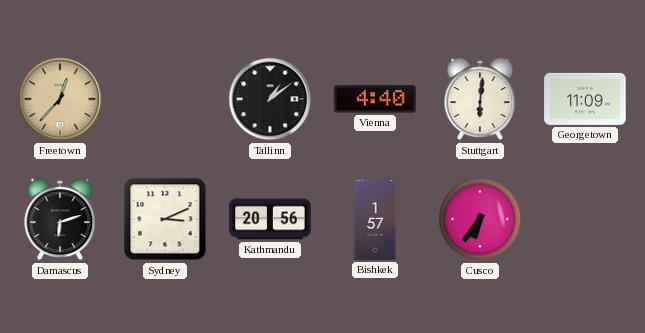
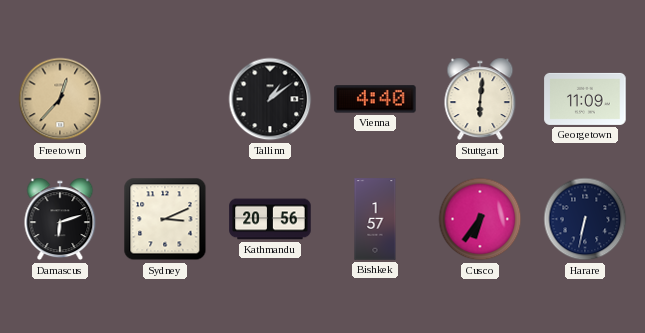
Harare: none -> 6:32 (585, 219)
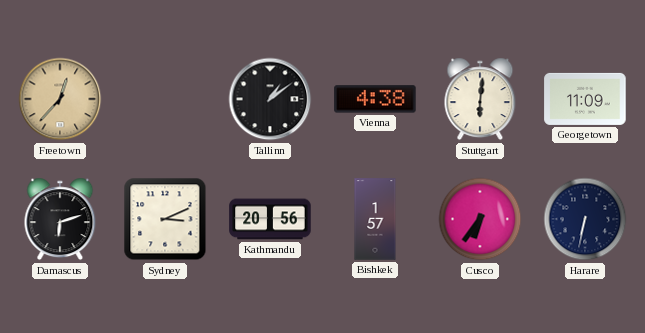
Vienna: 4:40 -> 4:38 (375, 99)
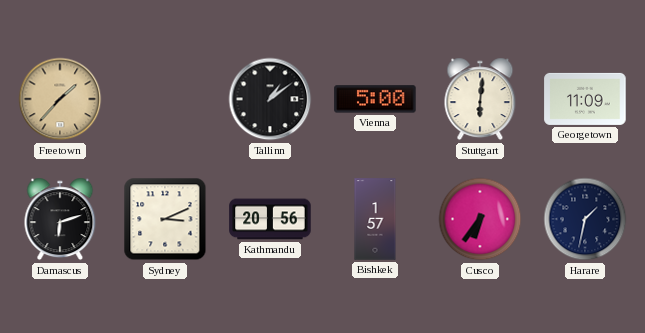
Freetown: 12:37 -> 1:37 (60, 99)
Vienna: 4:38 -> 5:00 (375, 99)
Harare: 6:32 -> 1:32 (585, 219)
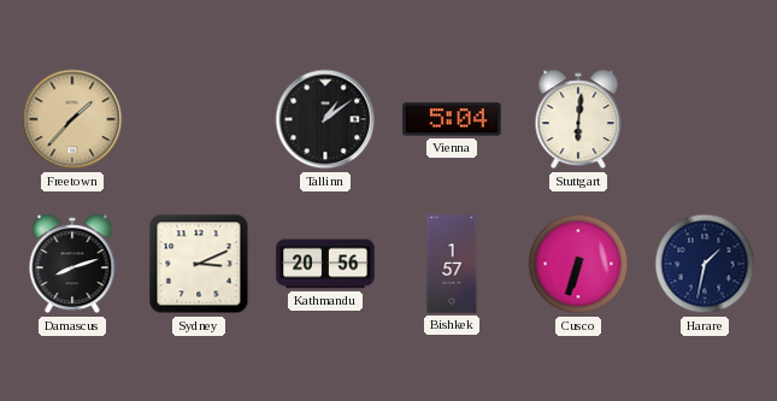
Vienna: 5:00 -> 5:04 (452, 119)
Georgetown: 11:09 -> none (585, 99)
Damascus: 6:12 -> 8:12 (72, 264)
Cusco: 6:36 -> 6:33 (578, 264)
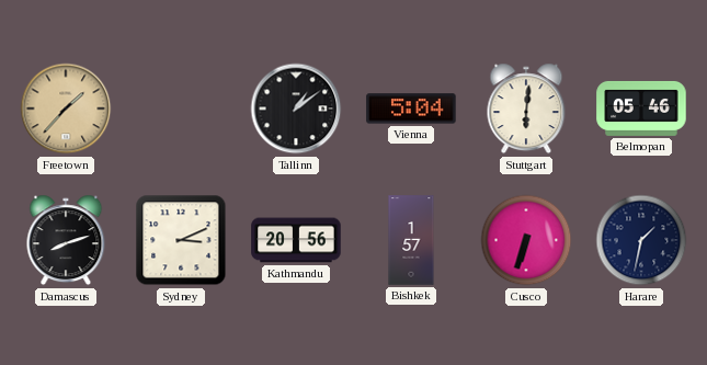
Belmopan: none -> 05:46 (641, 109)
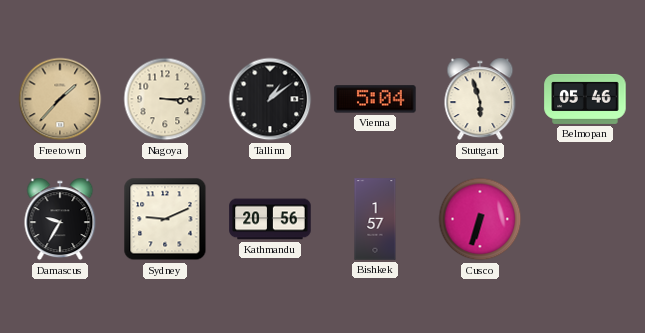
Nagoya: none -> 3:15 (165, 99)
Stuttgart: 6:01 -> 5:57 (480, 99)
Damascus: 8:12 -> 9:35 (60, 219)
Sydney: 3:11 -> 9:11 (165, 219)
Harare: 1:32 -> none (641, 240)
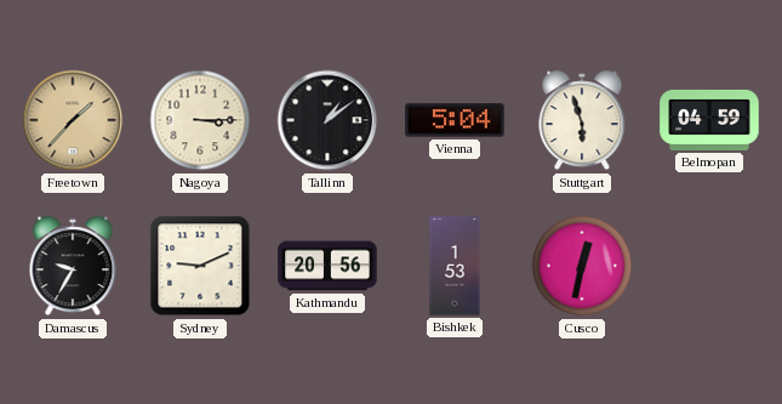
Belmopan: 05:46 -> 04:59 (709, 120)
Bishkek: 1:57 -> 1:53 (455, 266)
Cusco: 6:33 -> 12:32 (582, 266)
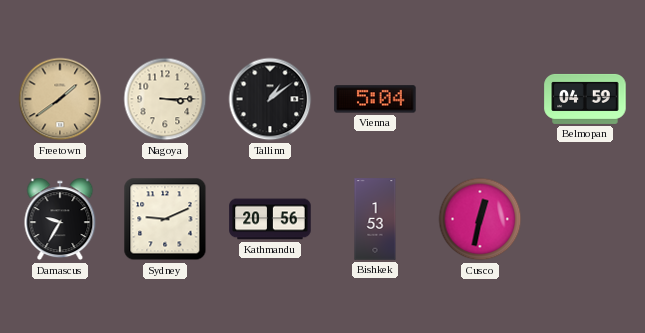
Freetown: 1:37 -> 1:39 (60, 99)
Stuttgart: 5:57 -> none (582, 120)
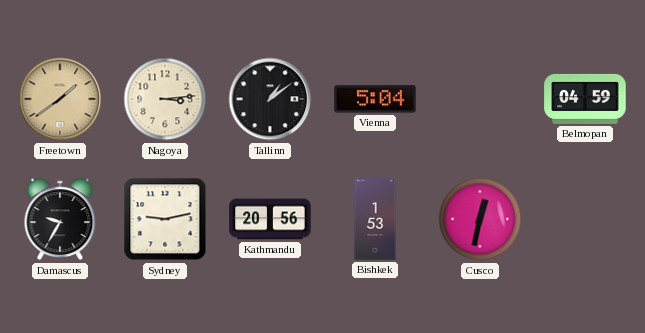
Nagoya: 3:15 -> 3:14 (165, 99)
Sydney: 9:11 -> 9:13 (165, 219)
